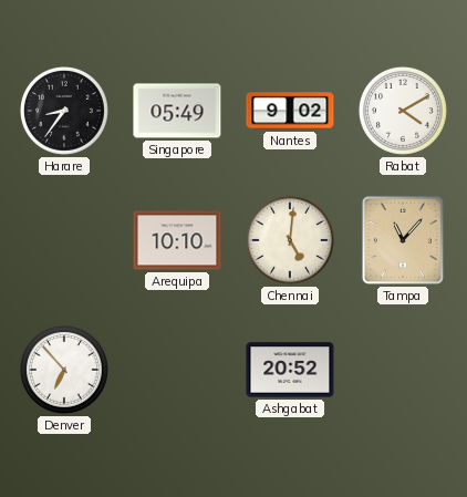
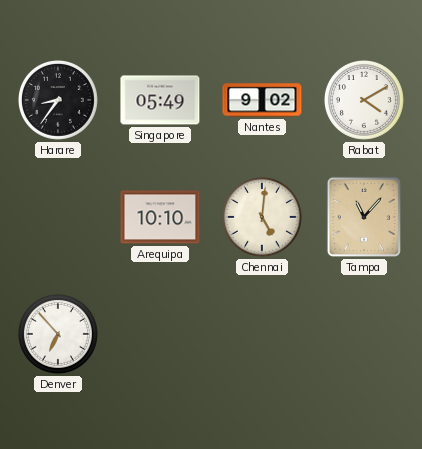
Ashgabat: 20:52 -> none (290, 370)
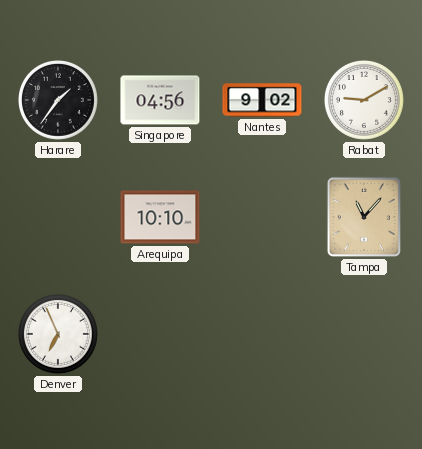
Harare: 8:36 -> 1:36 (58, 100)
Singapore: 05:49 -> 04:56 (160, 100)
Rabat: 4:10 -> 9:10 (364, 100)
Chennai: 5:01 -> none (262, 217)
Denver: 6:53 -> 6:56 (58, 334)
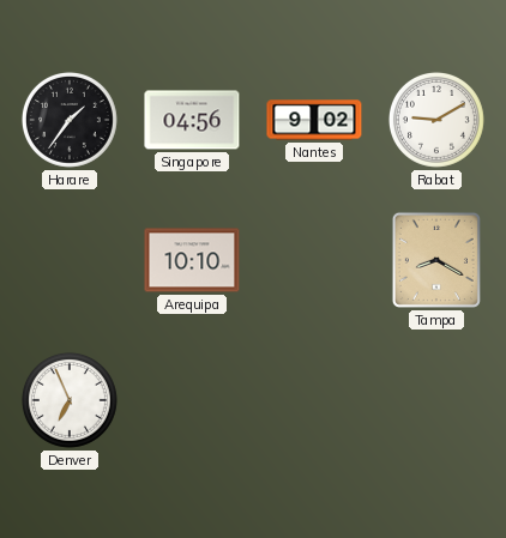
Tampa: 11:07 -> 8:20 (436, 260)
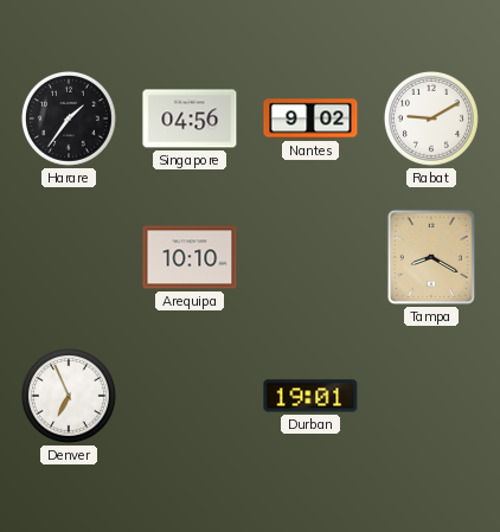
Durban: none -> 19:01 (310, 396)
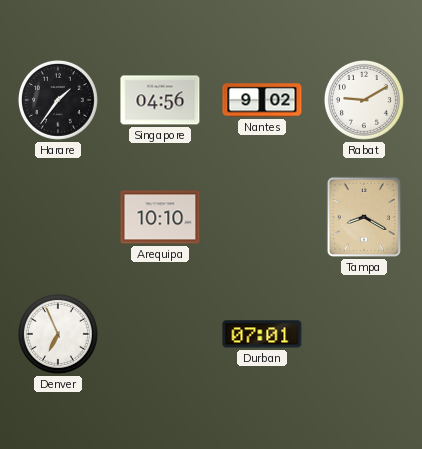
Durban: 19:01 -> 07:01 (262, 334)
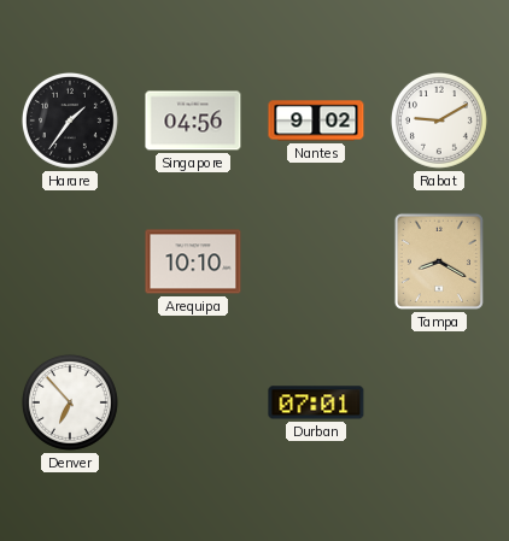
Denver: 6:56 -> 6:53 (70, 402)
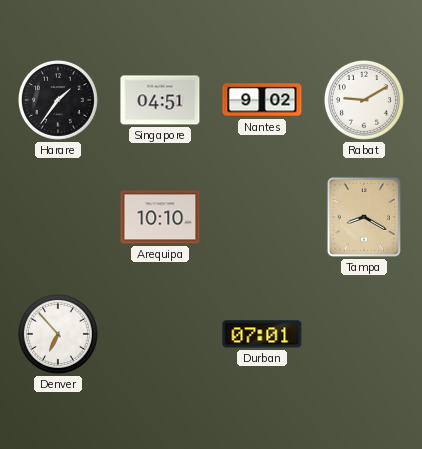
Singapore: 04:56 -> 04:51 (160, 100)
